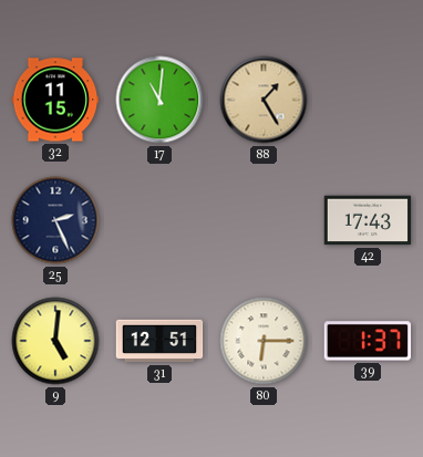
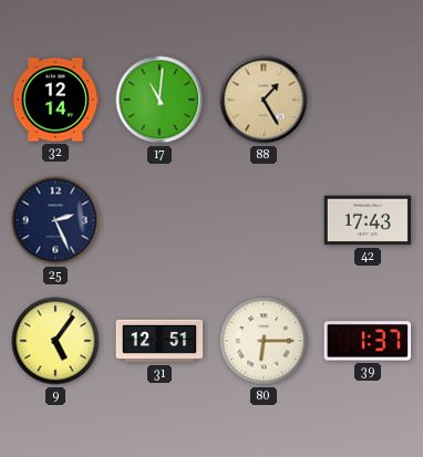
32: 11:15 -> 12:14 (55, 100)
9: 5:01 -> 5:06 (55, 341)
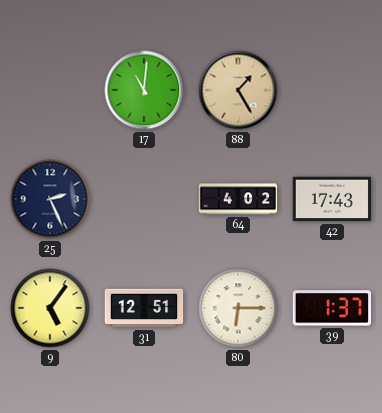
32: 12:14 -> none (55, 100)
64: none -> 4:02 (238, 199)
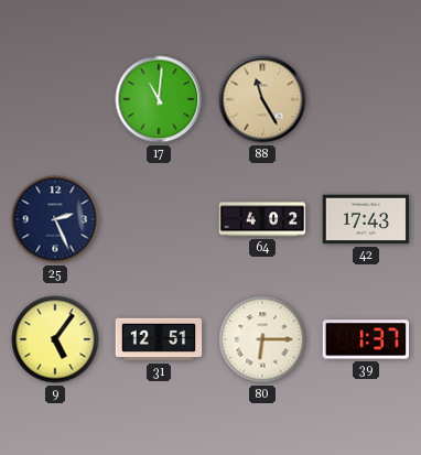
88: 1:25 -> 11:25 (262, 99)
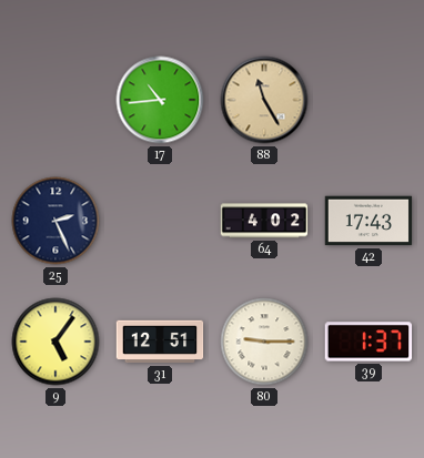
17: 11:01 -> 10:44 (160, 100)
80: 6:15 -> 9:15 (264, 342)
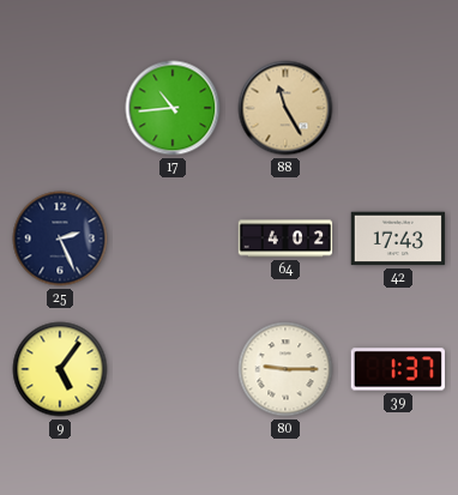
31: 12:51 -> none (160, 342)
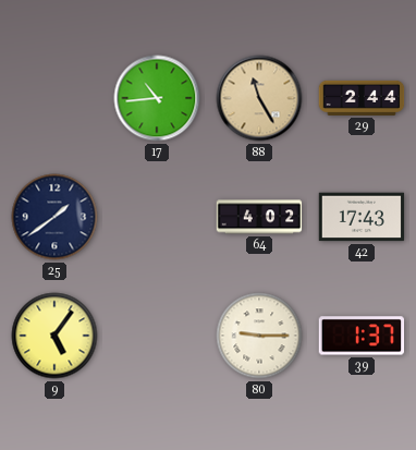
29: none -> 2:44 (362, 98)
25: 2:26 -> 1:39 (54, 217)
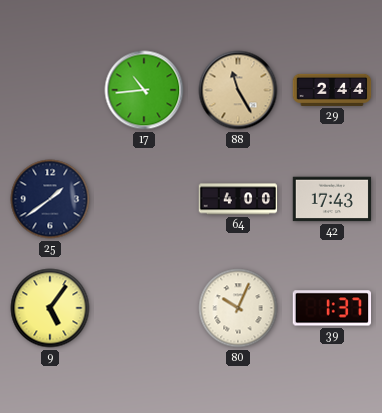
64: 4:02 -> 4:00 (238, 199)
80: 9:15 -> 10:04 (238, 308)
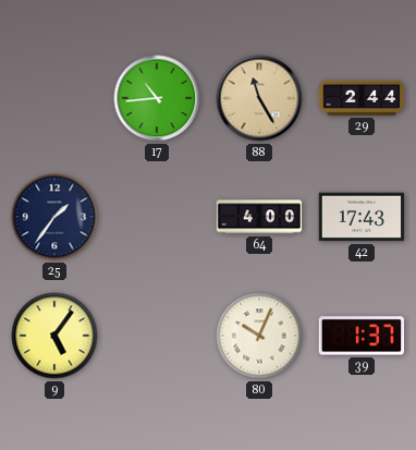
25: 1:39 -> 1:36 (54, 217)
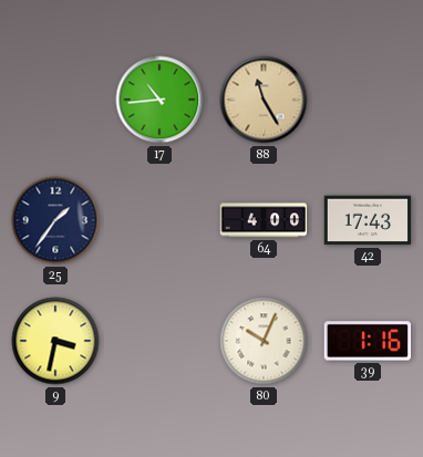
29: 2:44 -> none (362, 98)
9: 5:06 -> 3:32 (55, 341)
39: 1:37 -> 1:16 (368, 341)
